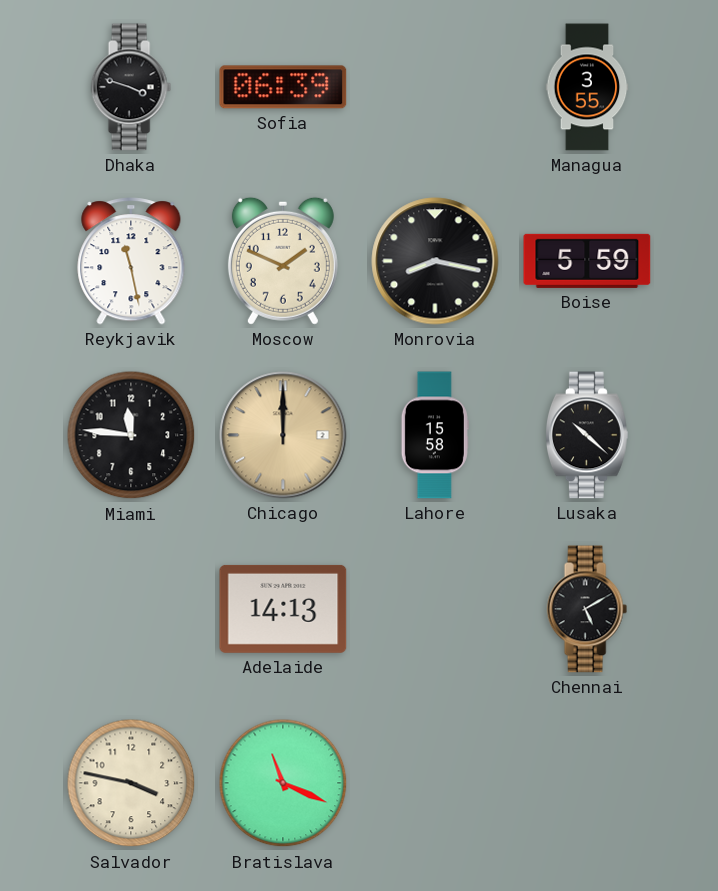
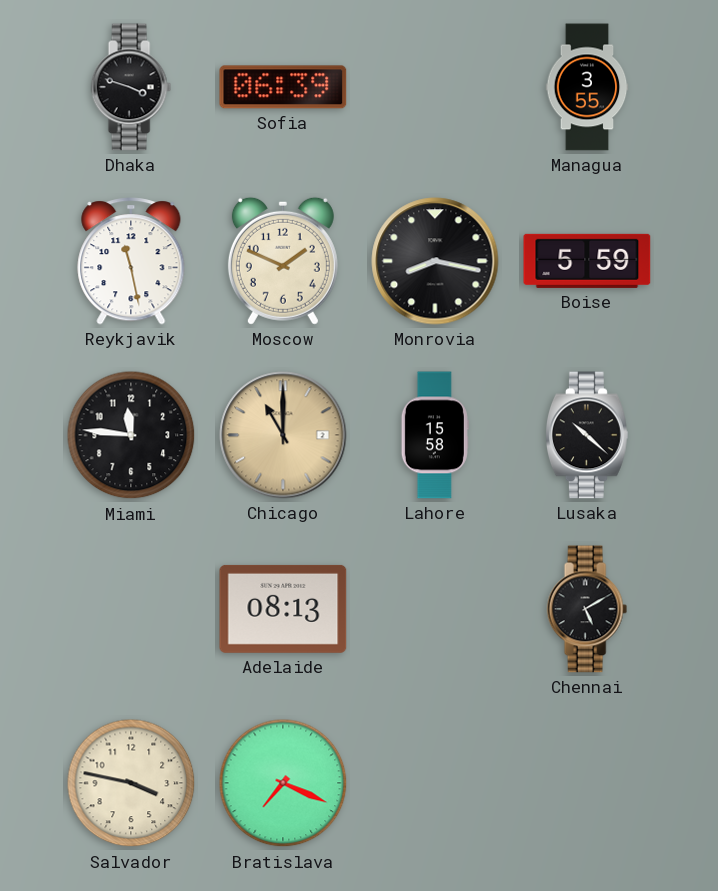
Chicago: 12:00 -> 11:00 (283, 435)
Adelaide: 14:13 -> 08:13 (283, 609)
Bratislava: 11:19 -> 7:19 (283, 783)
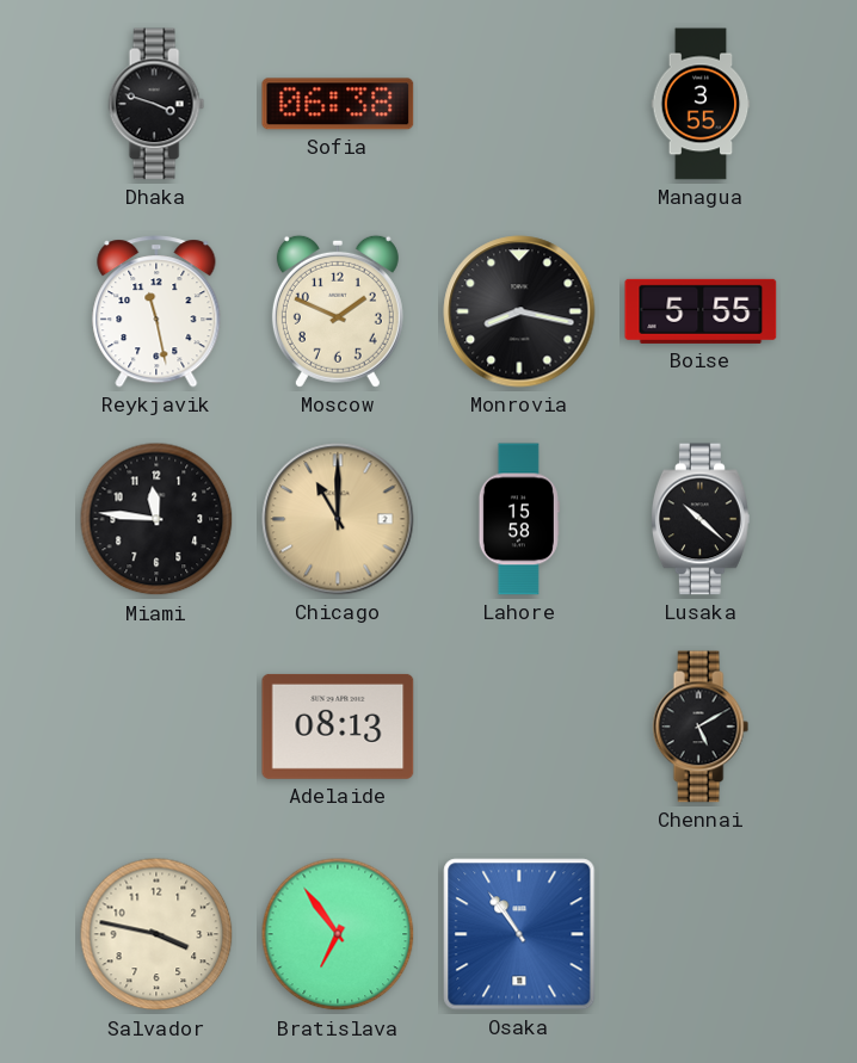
Sofia: 06:39 -> 06:38 (338, 104)
Boise: 5:59 -> 5:55 (701, 311)
Bratislava: 7:19 -> 6:54 (338, 934)
Osaka: none -> 10:54 (519, 934)
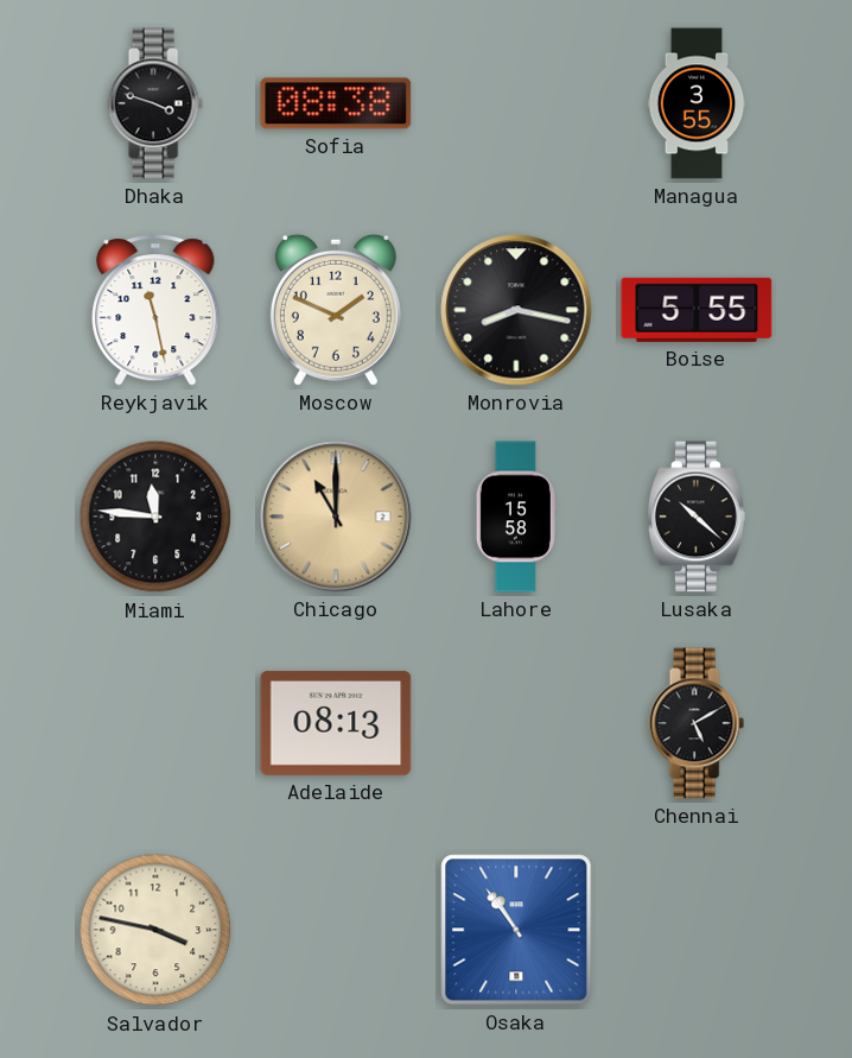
Sofia: 06:38 -> 08:38 (336, 103)
Bratislava: 6:54 -> none (338, 934)
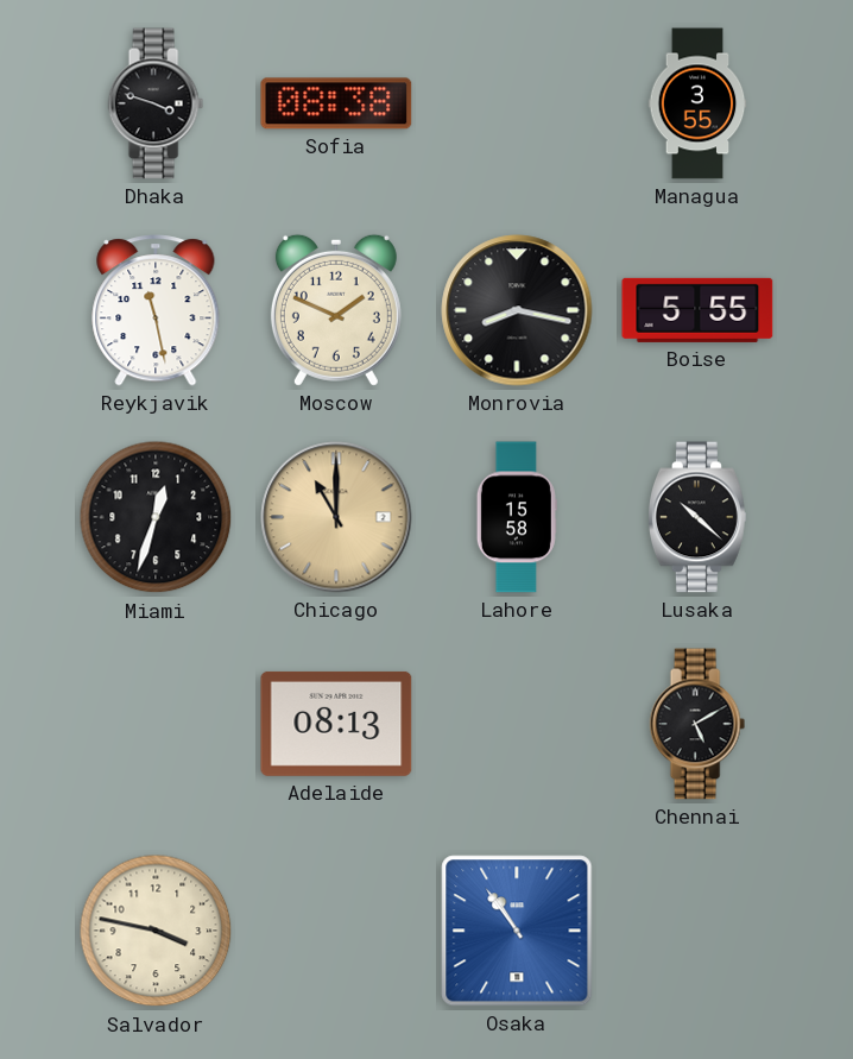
Miami: 11:46 -> 12:33 (156, 517)
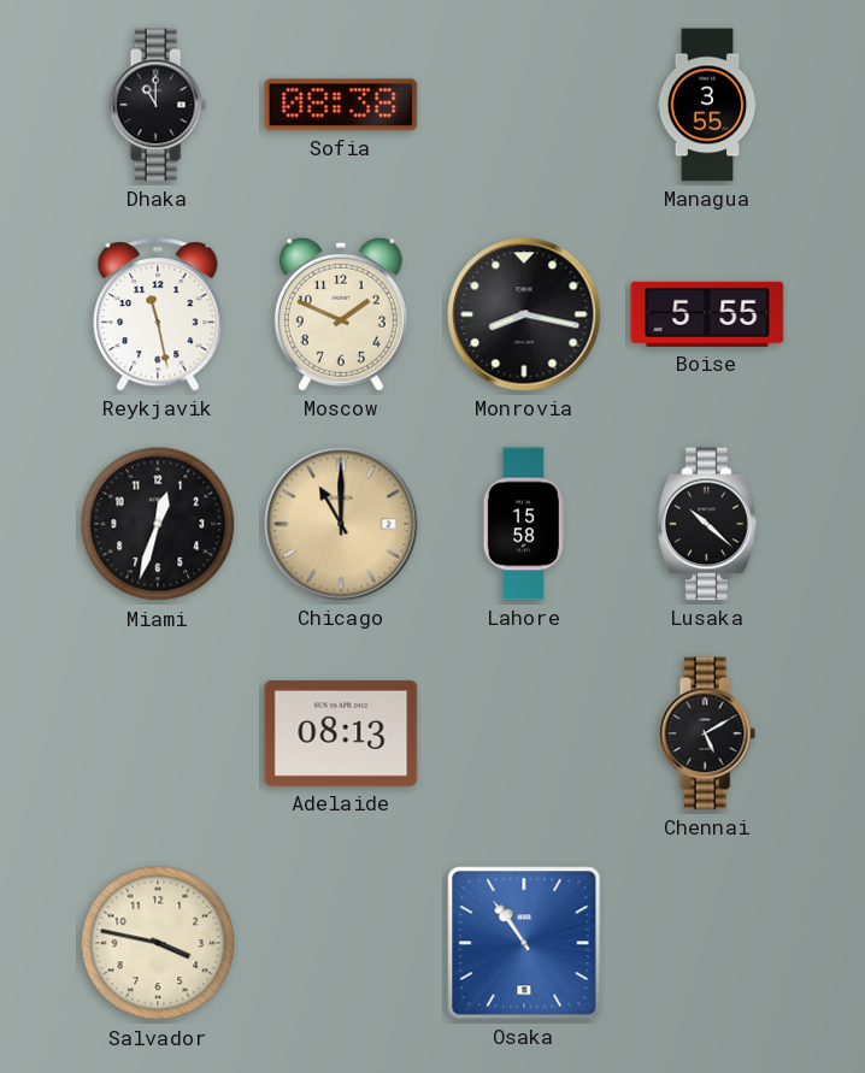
Dhaka: 3:48 -> 11:00 (158, 105)
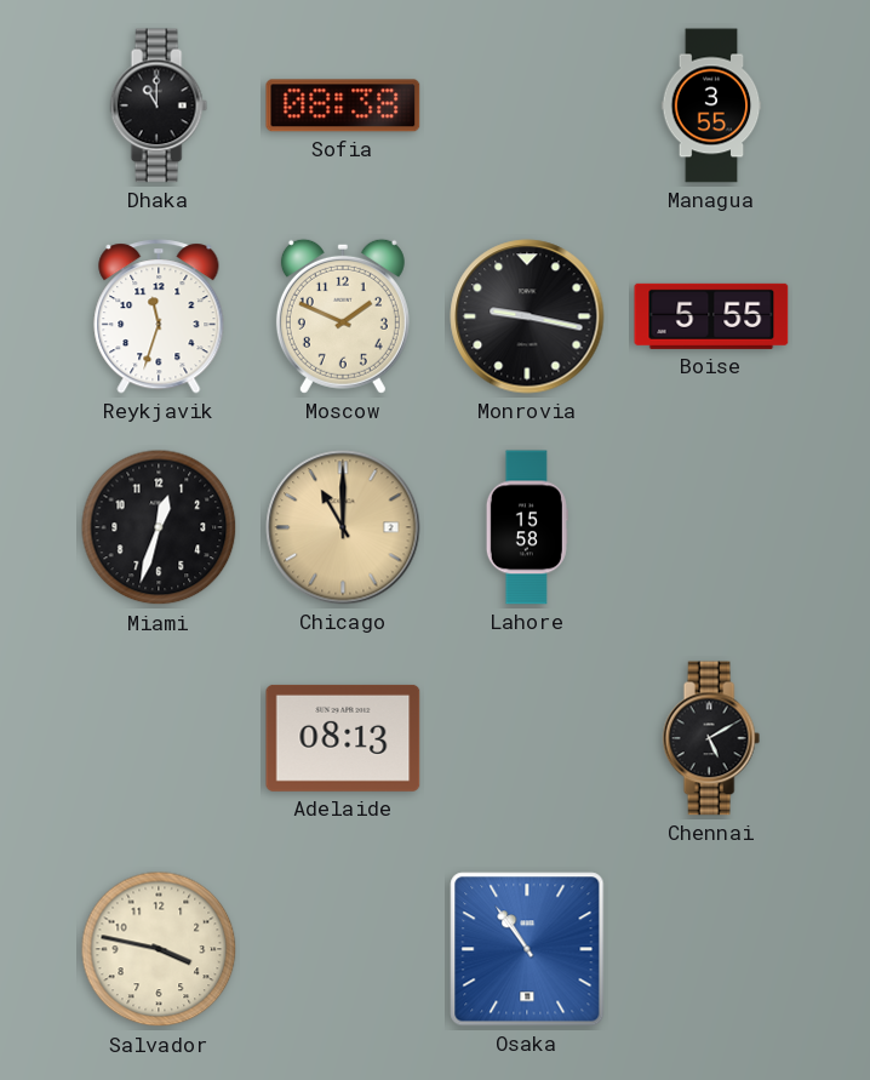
Reykjavik: 11:28 -> 11:33 (159, 316)
Monrovia: 8:17 -> 9:17 (527, 316)
Lusaka: 10:22 -> none (707, 524)
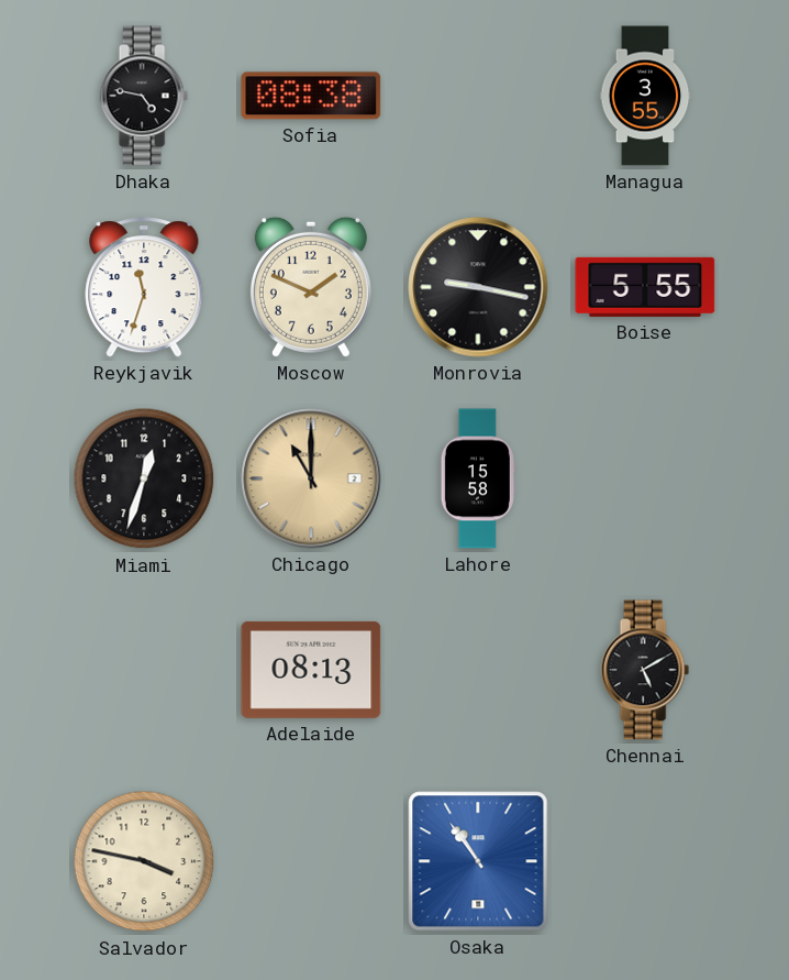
Dhaka: 11:00 -> 4:47 (144, 96)
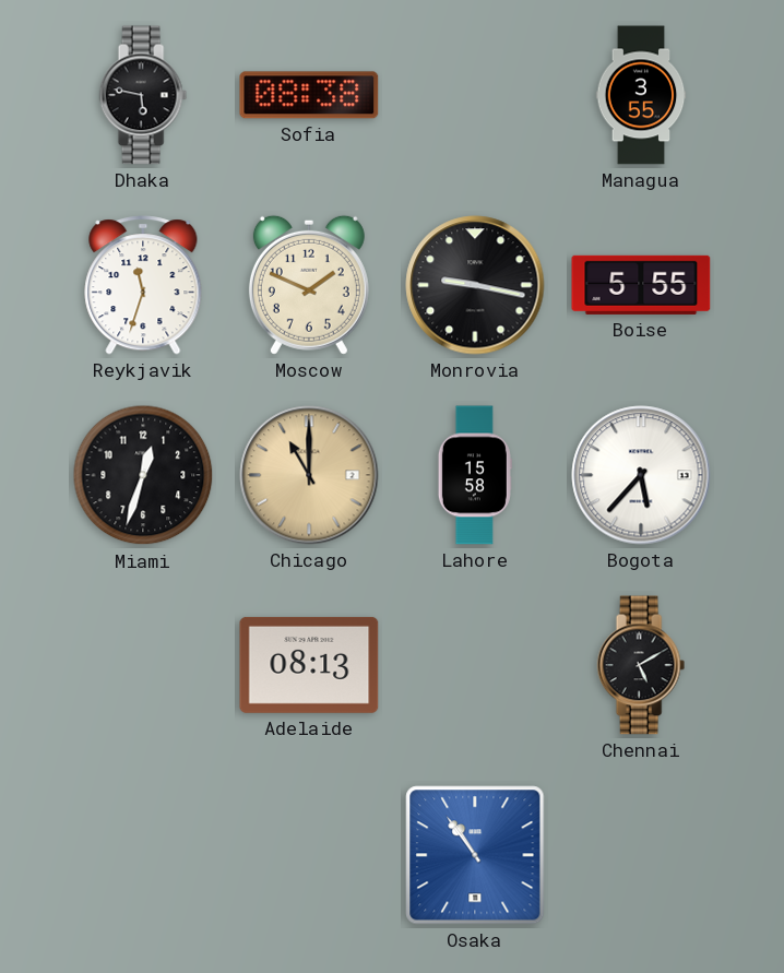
Dhaka: 4:47 -> 5:47 (143, 95)
Bogota: none -> 5:37 (641, 475)
Salvador: 3:47 -> none (144, 861)
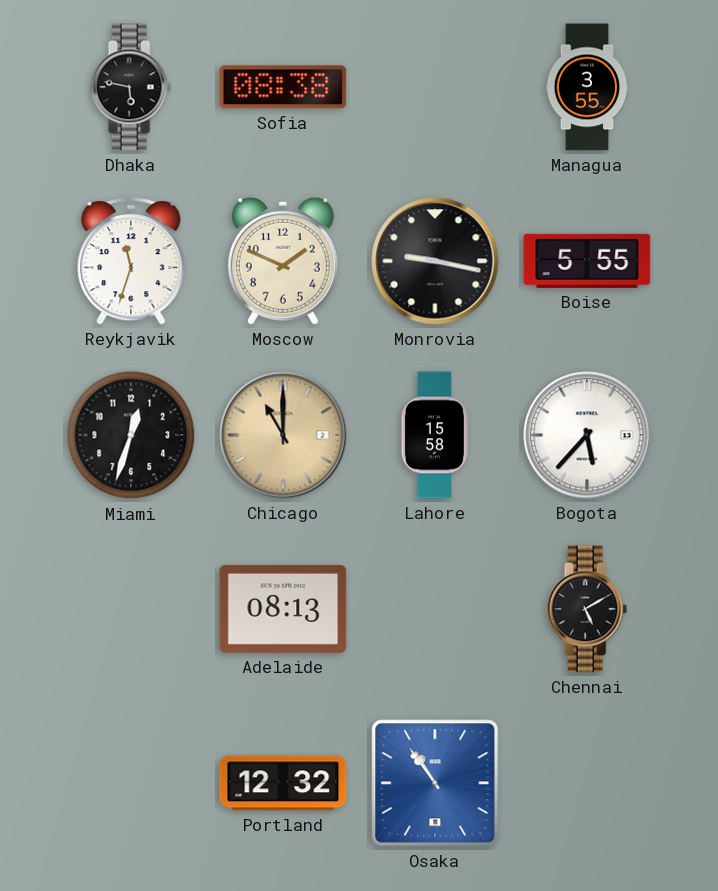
Portland: none -> 12:32 (283, 783)
